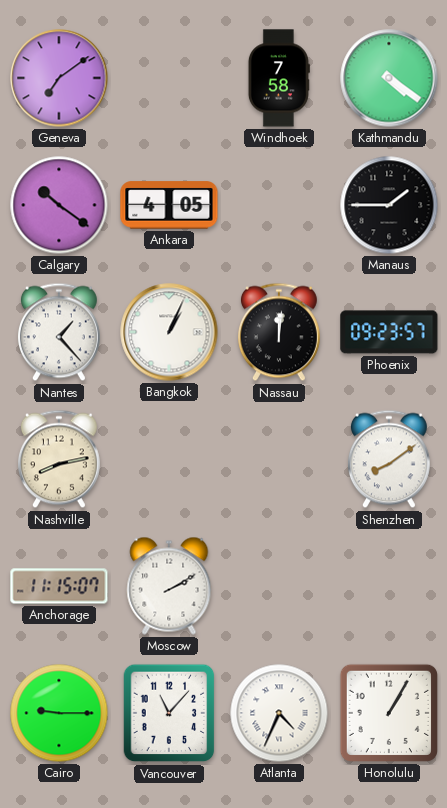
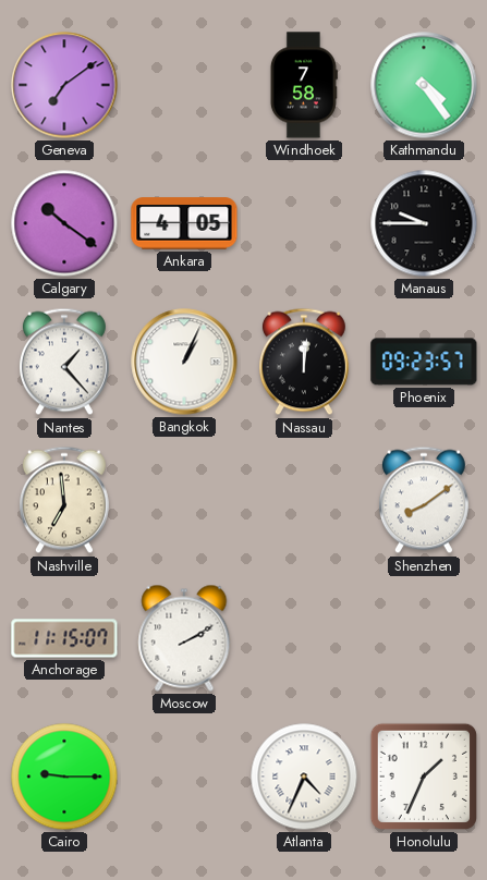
Kathmandu: 4:21 -> 4:24 (424, 85)
Manaus: 1:45 -> 9:45 (424, 223)
Nashville: 8:13 -> 6:59 (64, 500)
Vancouver: 11:07 -> none (169, 713)
Honolulu: 1:05 -> 1:34 (424, 777)
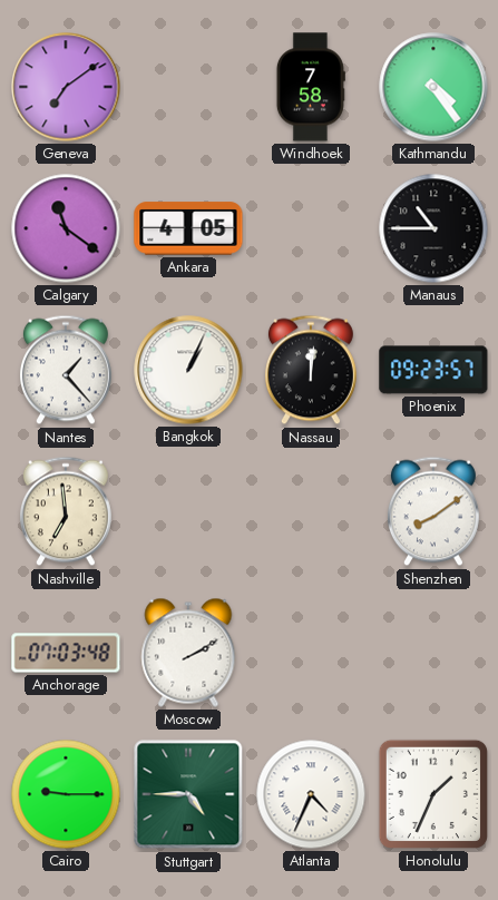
Calgary: 10:21 -> 11:21 (66, 228)
Manaus: 9:45 -> 10:45 (433, 228)
Anchorage: 11:15 -> 07:03 (66, 653)
Stuttgart: none -> 4:45 (188, 794)
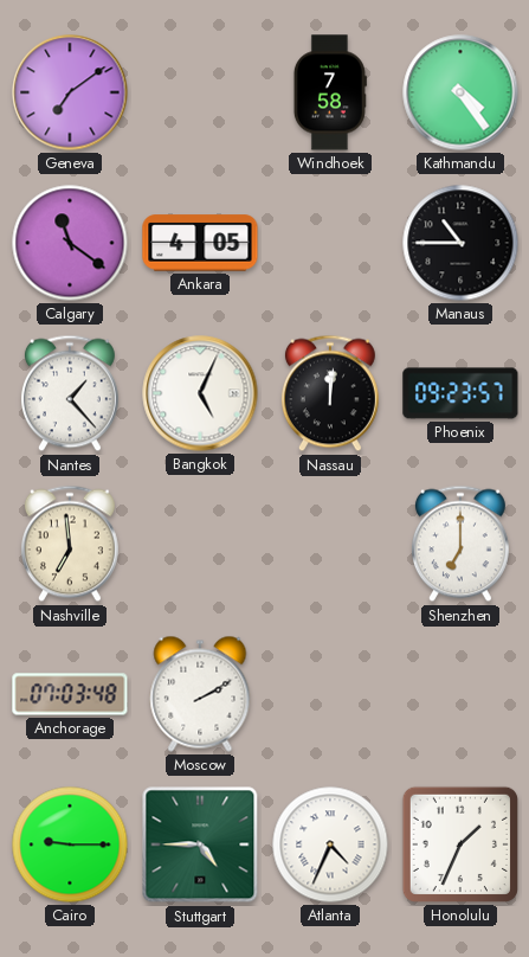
Bangkok: 1:04 -> 5:04 (200, 393)
Shenzhen: 8:09 -> 7:00 (460, 544)
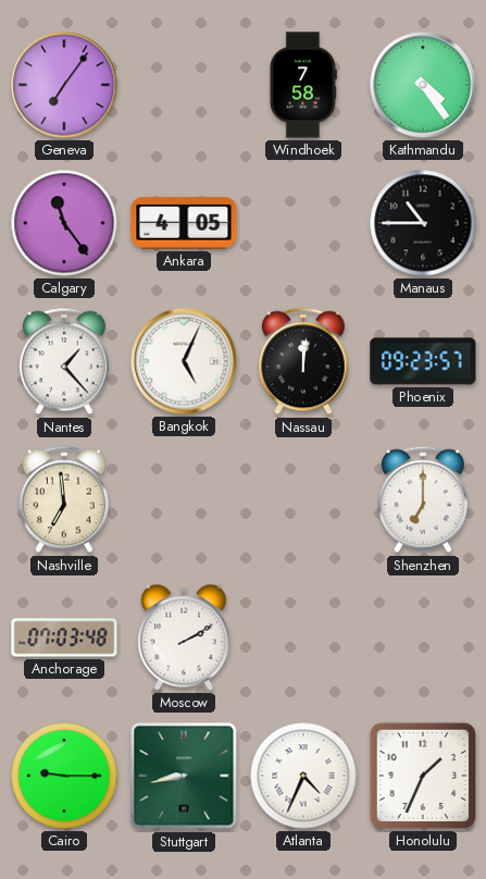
Geneva: 7:09 -> 7:06 (64, 85)
Calgary: 11:21 -> 11:24 (64, 223)
Stuttgart: 4:45 -> 8:43 (184, 776)
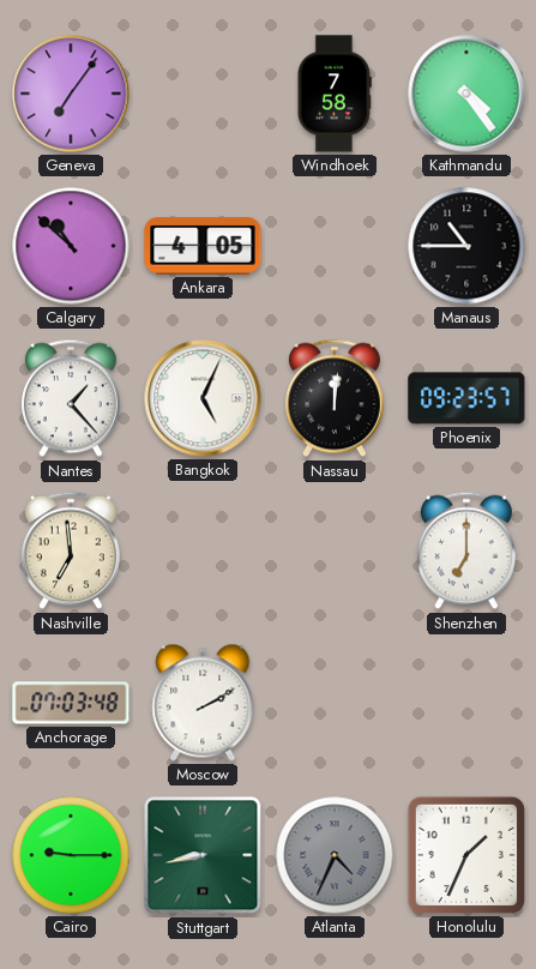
Calgary: 11:24 -> 10:52 (71, 246)
Atlanta dial: white -> grey (335, 855)
